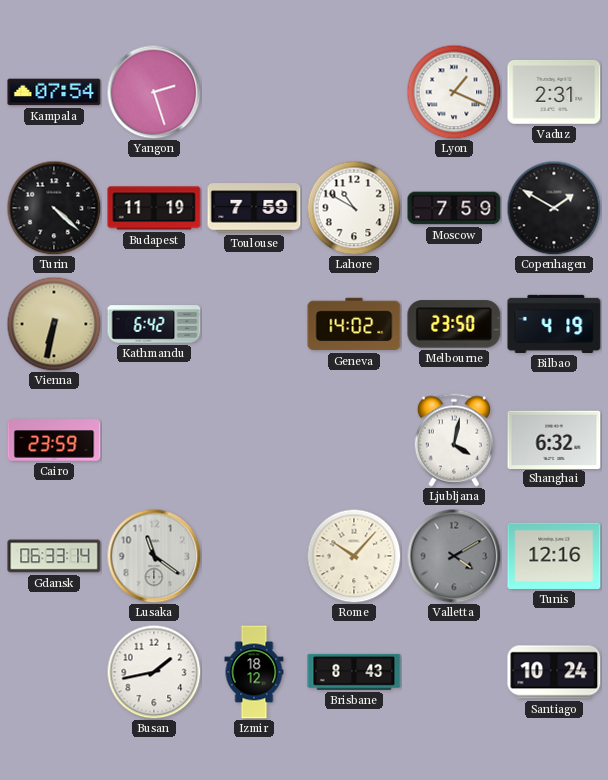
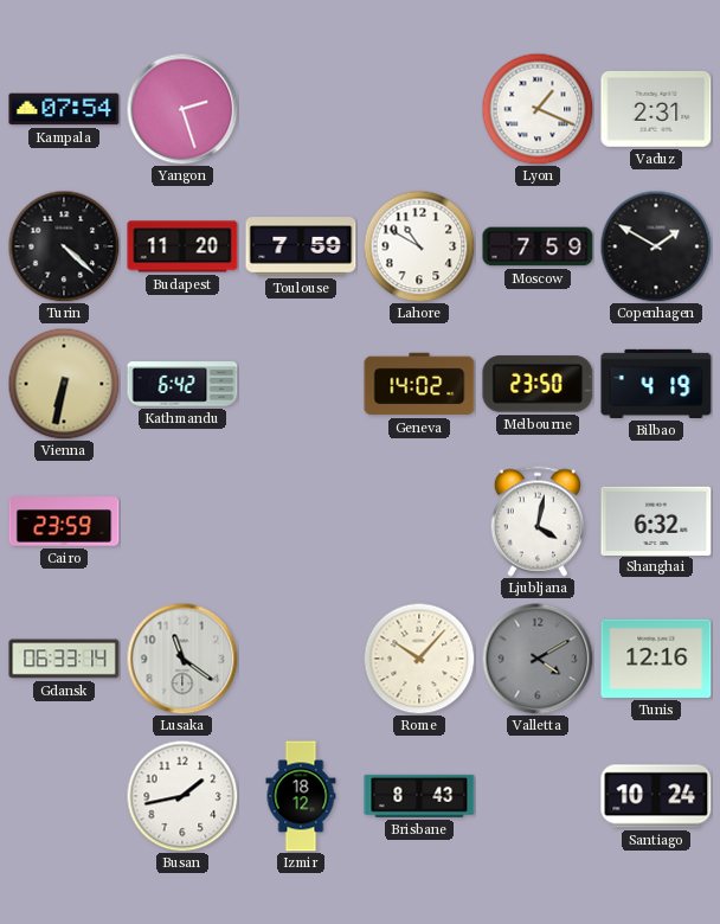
Budapest: 11:19 -> 11:20 (182, 246)
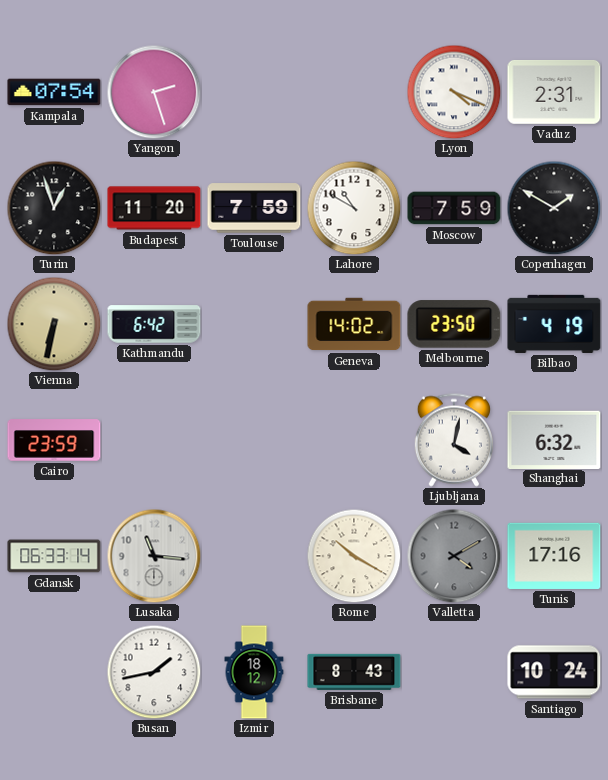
Lyon: 1:19 -> 4:19 (454, 92)
Turin: 4:22 -> 12:57 (54, 208)
Lusaka: 11:21 -> 11:16 (154, 556)
Rome: 10:07 -> 10:20 (354, 556)
Tunis: 12:16 -> 17:16 (554, 556)
